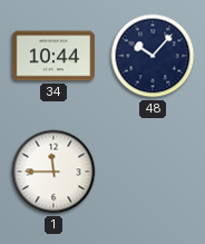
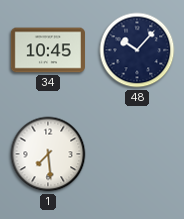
34: 10:44 -> 10:45 (48, 50)
1: 11:45 -> 7:29 (48, 154)
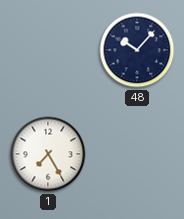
34: 10:45 -> none (48, 50)
1: 7:29 -> 7:25 (48, 154)
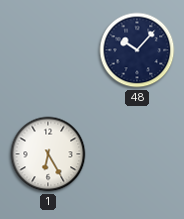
1: 7:25 -> 6:25 (48, 154)
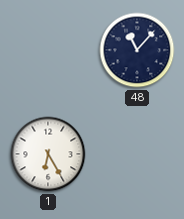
48: 10:07 -> 11:07 (137, 50)
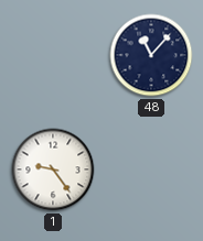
1: 6:25 -> 9:24 (53, 169)
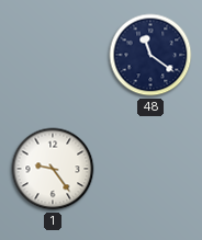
48: 11:07 -> 11:21 (150, 55)
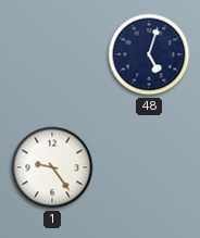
48: 11:21 -> 5:03 (149, 54)
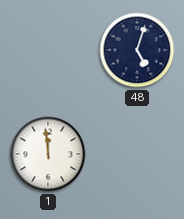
1: 9:24 -> 11:59 (48, 154)
